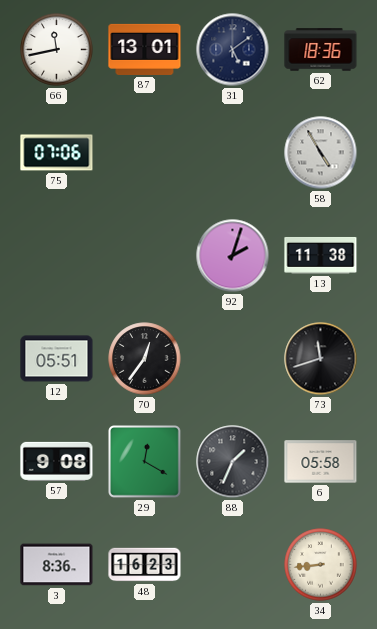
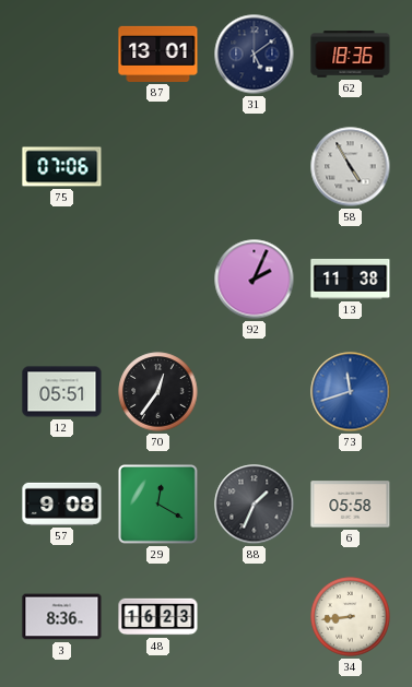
66: 11:43 -> none (57, 50)
92: 2:03 -> 2:04 (255, 280)
73 dial: black -> blue (351, 392)
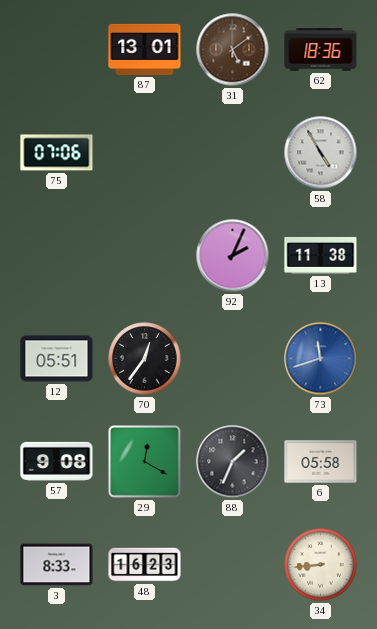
31 dial: navy -> brown (233, 50)
3: 8:36 -> 8:33 (57, 565)
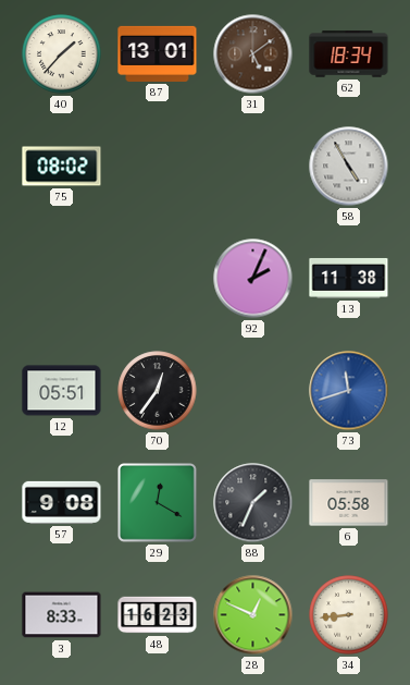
40: none -> 1:37 (62, 54)
62: 18:36 -> 18:34 (349, 54)
75: 07:06 -> 08:02 (62, 167)
28: none -> 12:49 (253, 615)
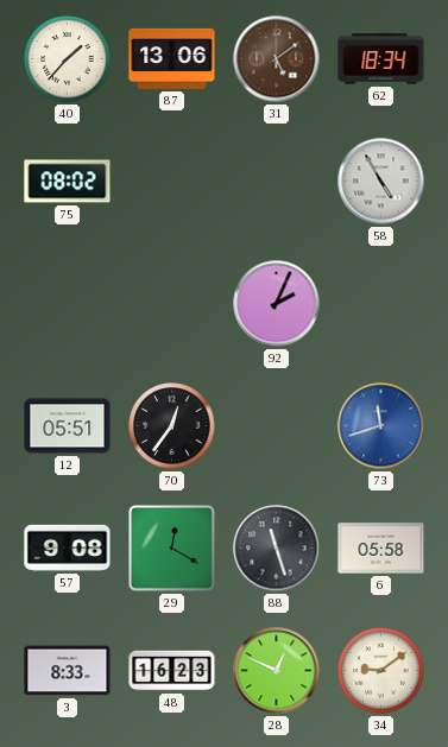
87: 13:01 -> 13:06 (172, 58)
13: 11:38 -> none (349, 278)
88: 1:34 -> 11:27 (277, 549)
34: 8:44 -> 9:09 (381, 671)
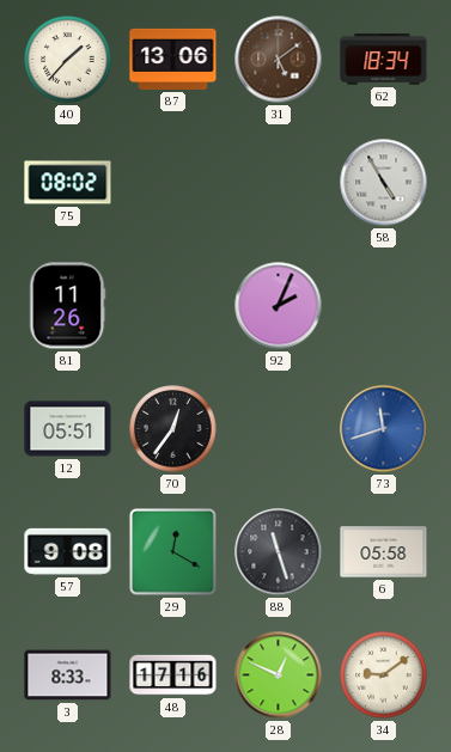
81: none -> 11:26 (67, 306)
48: 16:23 -> 17:16 (173, 675)
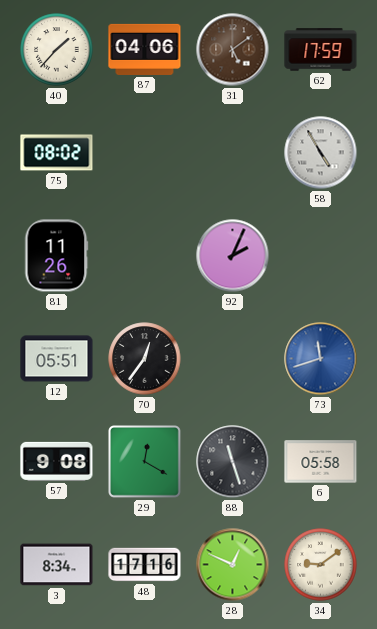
87: 13:06 -> 04:06 (145, 49)
62: 18:34 -> 17:59 (321, 50)
3: 8:33 -> 8:34 (57, 565)
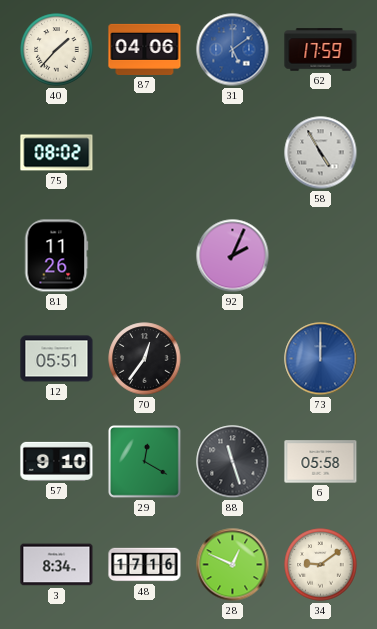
31 dial: brown -> blue (233, 50)
73: 11:42 -> 12:00 (321, 359)
57: 9:08 -> 9:10 (57, 461)
